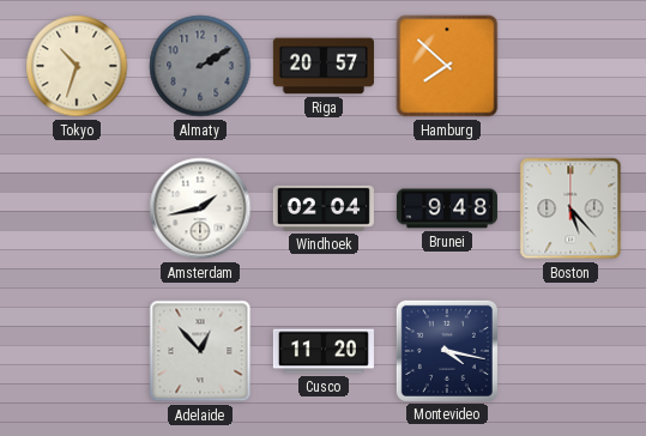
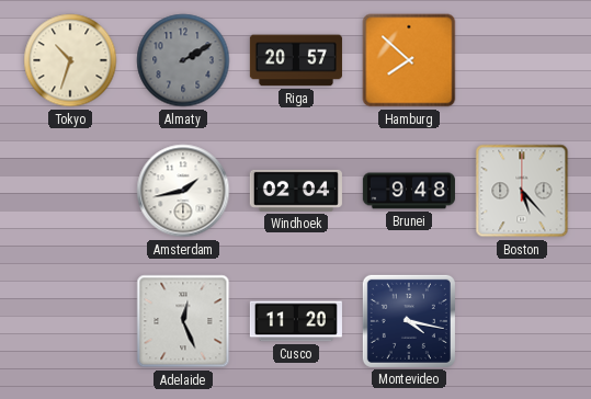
Adelaide: 12:53 -> 12:26 (183, 321)
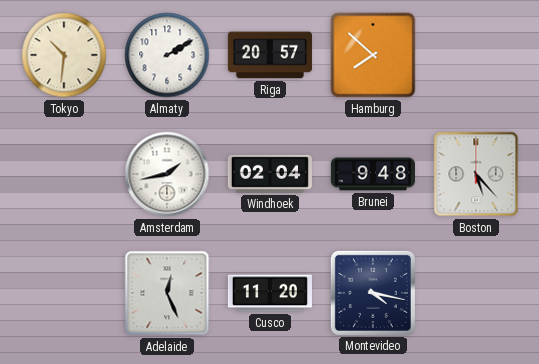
Tokyo: 10:33 -> 10:31 (64, 55)
Almaty dial: grey -> white (167, 55)
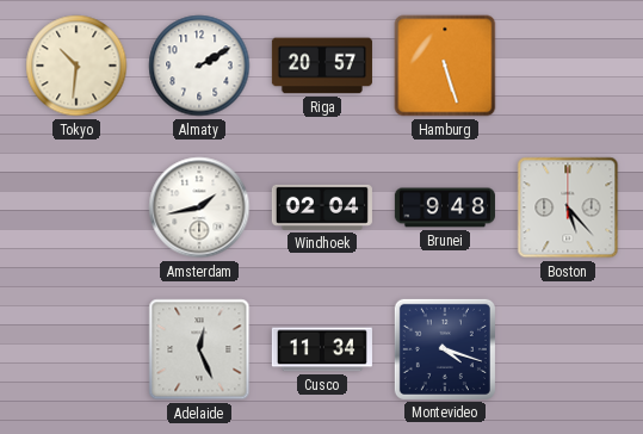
Hamburg: 7:52 -> 5:27 (445, 66)
Cusco: 11:20 -> 11:34 (322, 349)
Montevideo: 4:17 -> 4:18 (445, 349)
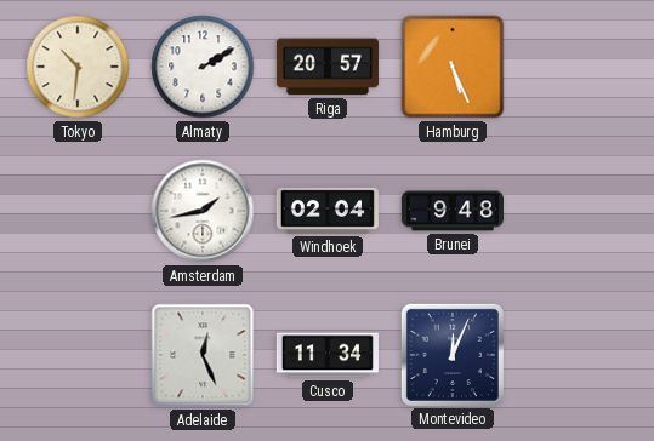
Hamburg: 5:27 -> 5:26 (453, 67)
Boston: 5:23 -> none (568, 207)
Montevideo: 4:18 -> 12:04 (453, 355)
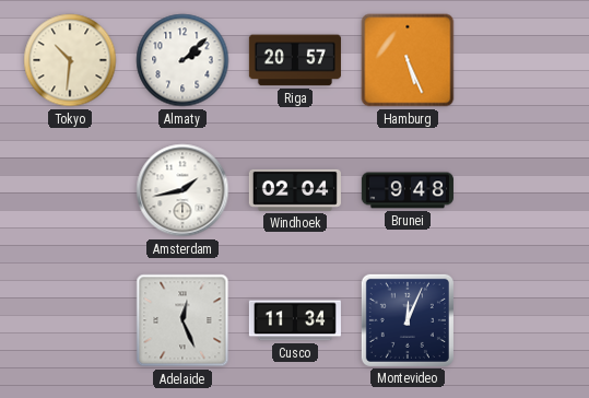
Almaty: 2:10 -> 2:08 (182, 60)
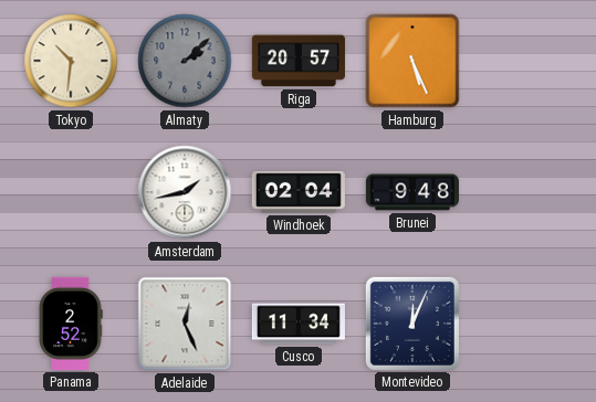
Almaty dial: white -> grey (185, 61)
Panama: none -> 2:52 (71, 324)
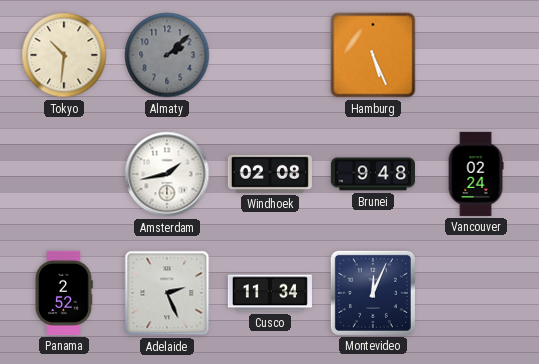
Riga: 20:57 -> none (299, 61)
Windhoek: 02:04 -> 02:08 (270, 174)
Vancouver: none -> 02:24 (476, 174)
Adelaide: 12:26 -> 2:26 (167, 293)
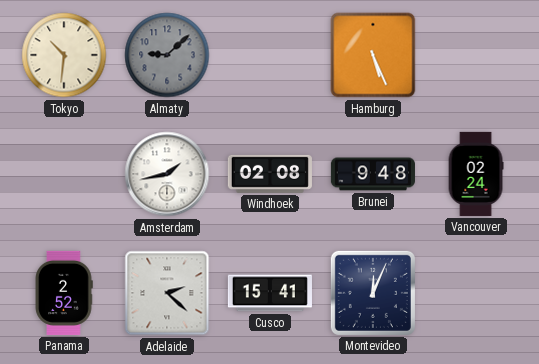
Almaty: 2:08 -> 9:08 (167, 55)
Adelaide: 2:26 -> 2:22 (167, 293)
Cusco: 11:34 -> 15:41 (270, 293)
